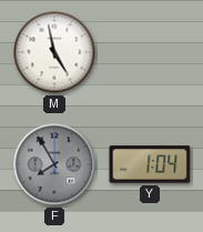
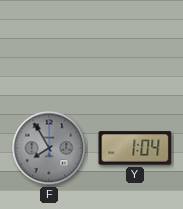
M: 4:58 -> none (54, 52)
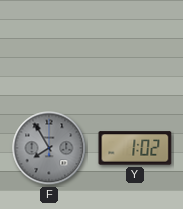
Y: 1:04 -> 1:02 (135, 148)
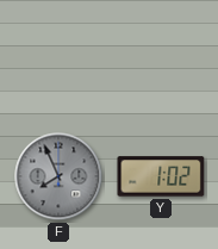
F: 7:55 -> 7:56 (58, 176)
